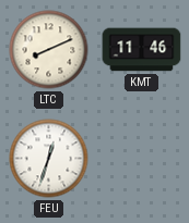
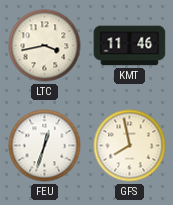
LTC: 8:11 -> 3:43 (45, 46)
GFS: none -> 7:58 (130, 146)
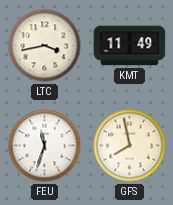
KMT: 11:46 -> 11:49 (130, 46)
FEU: 12:33 -> 11:33 (45, 146)
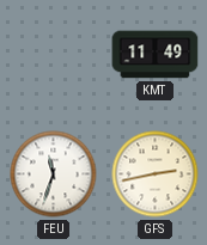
LTC: 3:43 -> none (45, 46)
GFS: 7:58 -> 2:43 (156, 174)
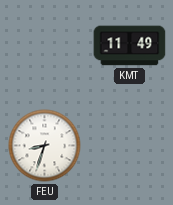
FEU: 11:33 -> 8:33 (45, 146)
GFS: 2:43 -> none (156, 174)
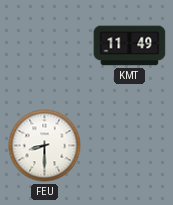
FEU: 8:33 -> 8:30 (45, 146)
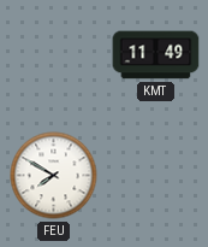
FEU: 8:30 -> 7:50 (54, 176)
